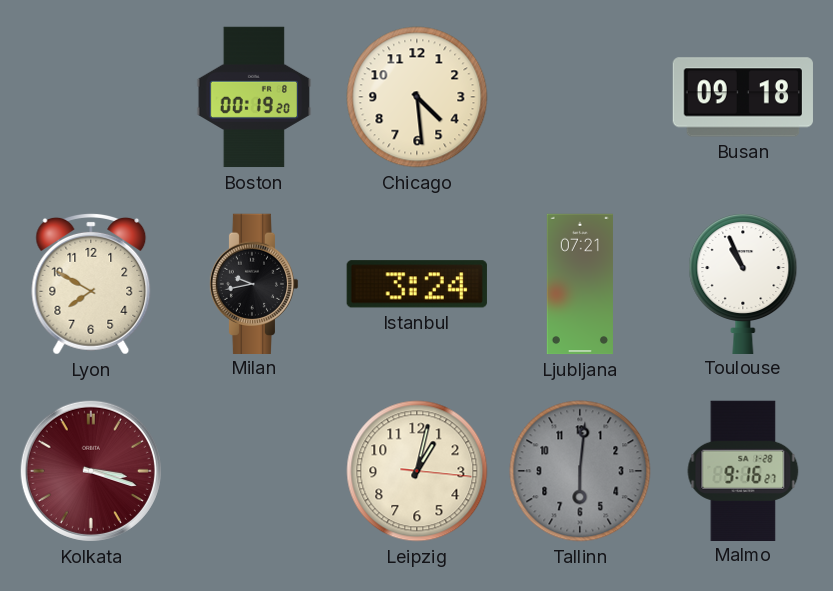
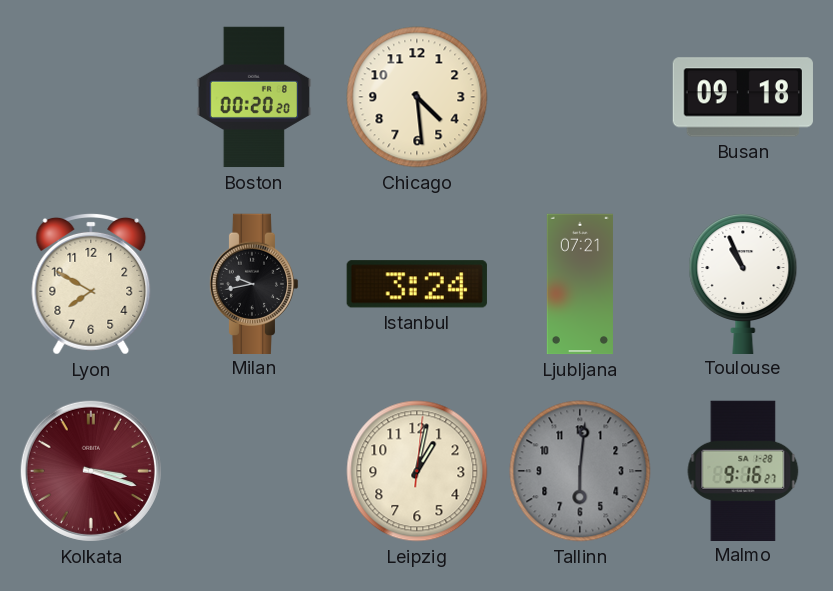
Boston: 00:19 -> 00:20 (254, 97)
Leipzig: 1:02:16 -> 1:02:01 (417, 471)
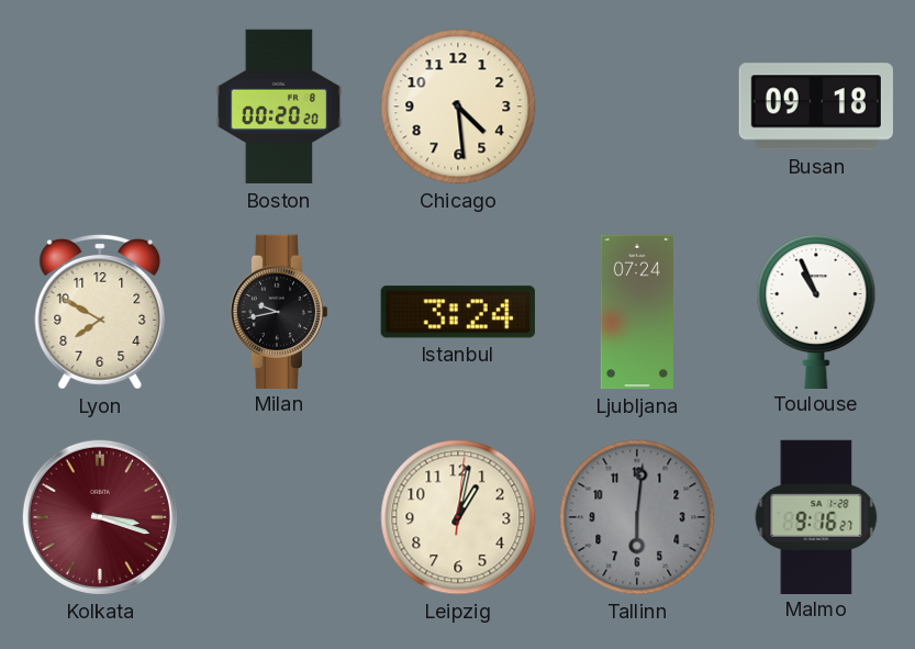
Ljubljana: 07:21 -> 07:24 (637, 312)
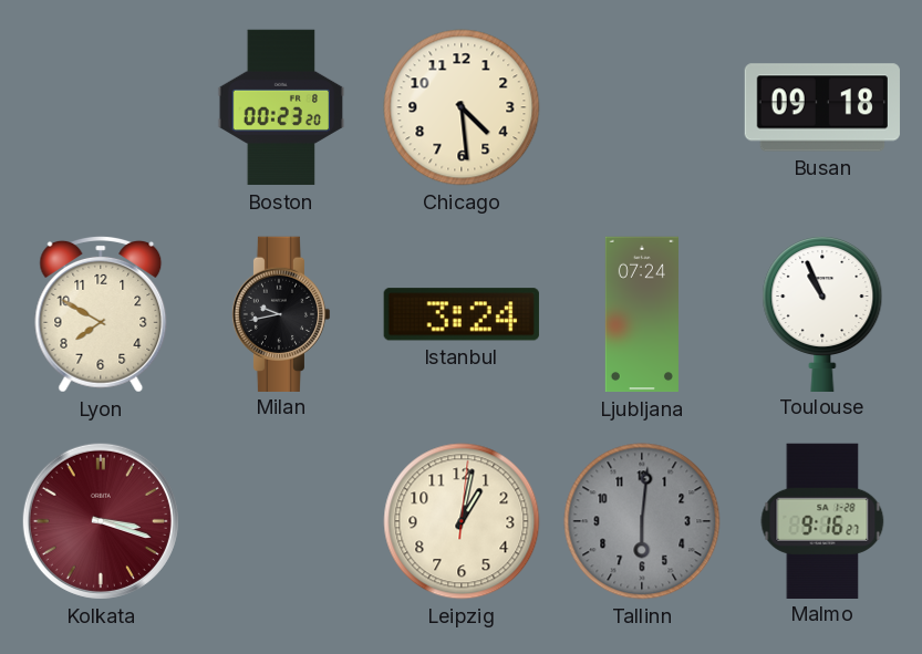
Boston: 00:20 -> 00:23 (281, 107)
